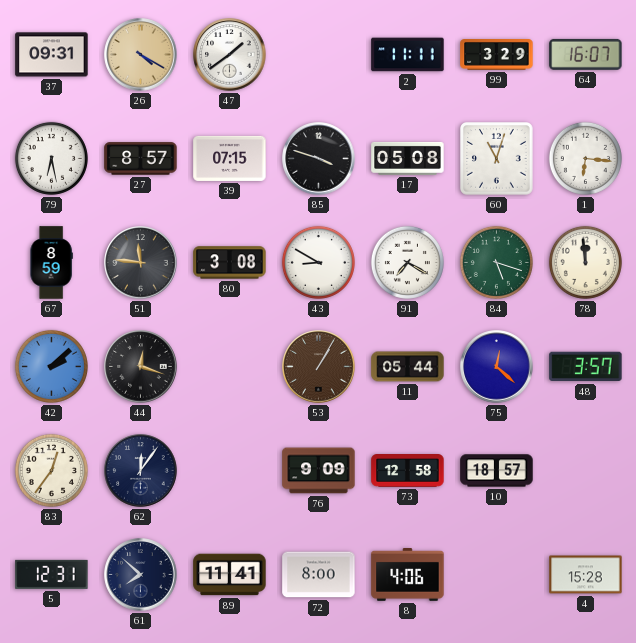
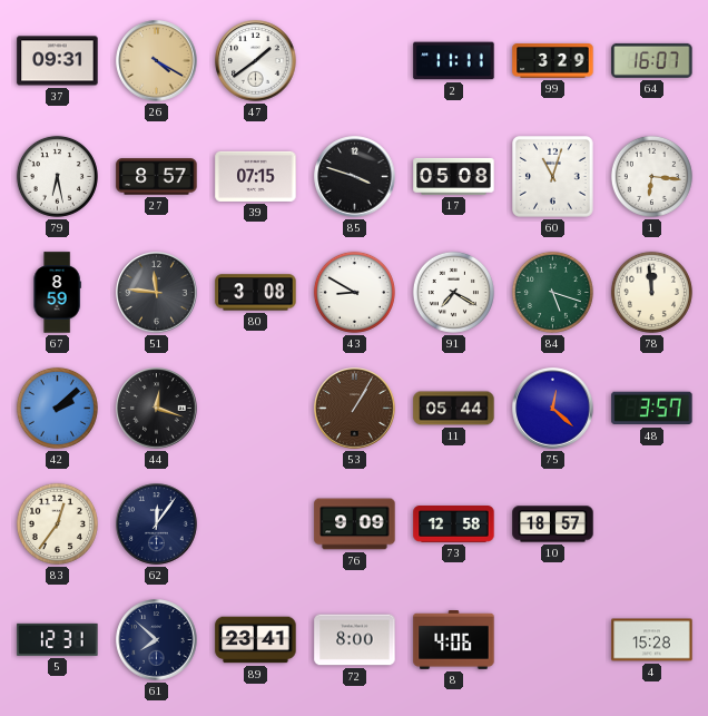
89: 11:41 -> 23:41 (256, 640)
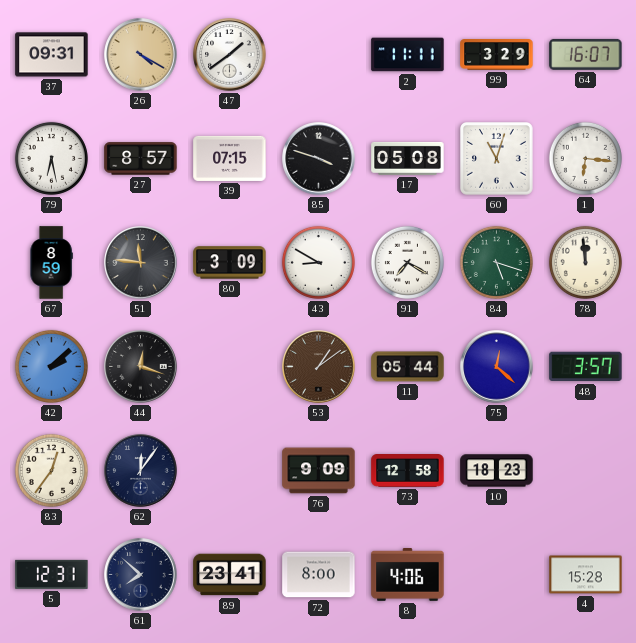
80: 3:08 -> 3:09 (230, 263)
53: 1:05 -> 1:09 (319, 367)
10: 18:57 -> 18:23 (497, 471)
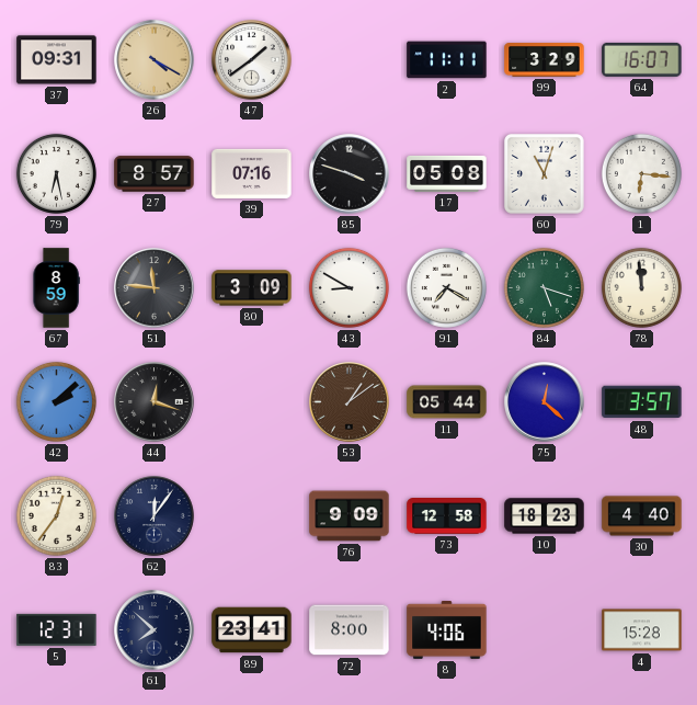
39: 07:15 -> 07:16 (252, 173)
30: none -> 4:40 (642, 516)
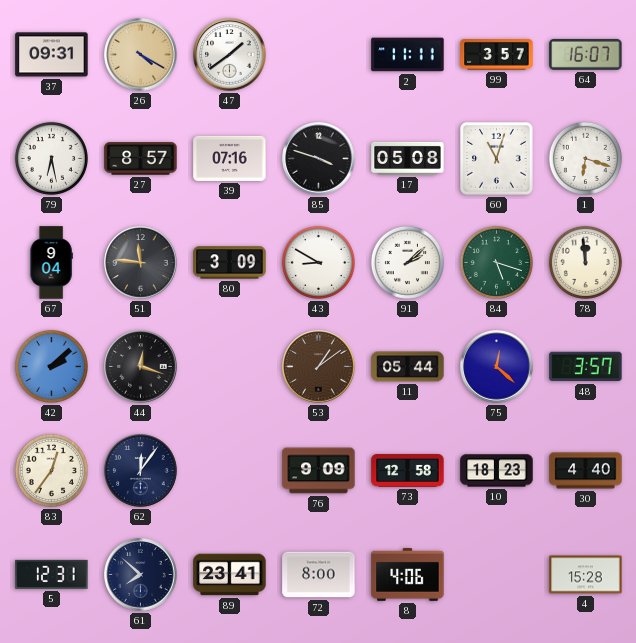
99: 3:29 -> 3:57 (497, 55)
1: 6:16 -> 6:18 (585, 158)
67: 8:59 -> 9:04 (51, 263)
91: 7:20 -> 2:08 (407, 262)
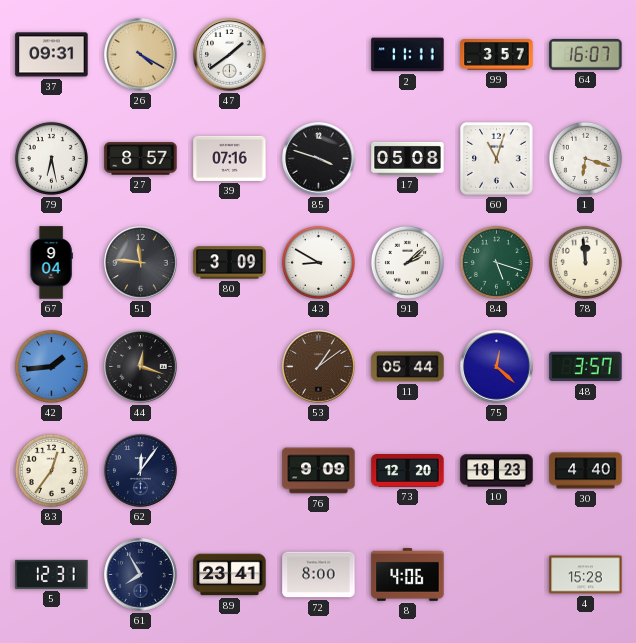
42: 2:08 -> 1:44 (51, 366)
73: 12:58 -> 12:20 (408, 471)
61: 7:52 -> 7:55 (141, 575)
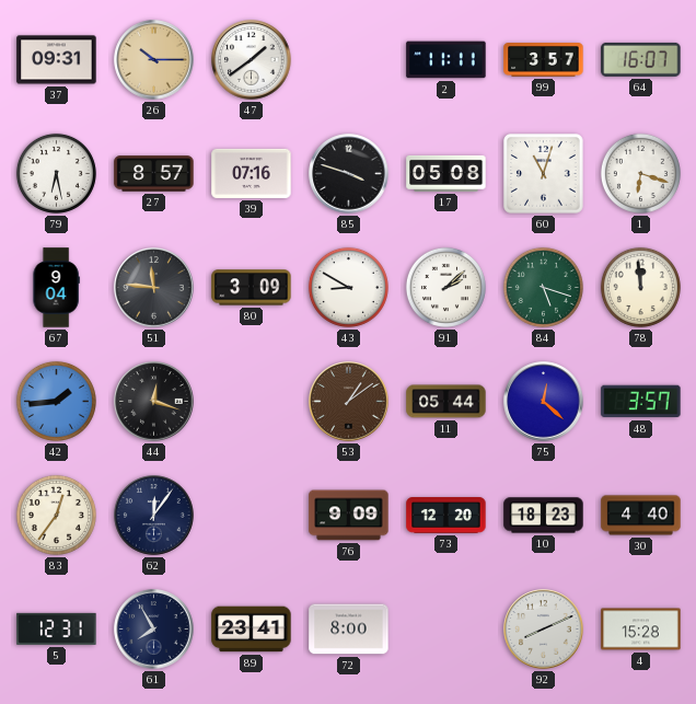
26: 4:20 -> 10:15 (154, 60)
8: 4:06 -> none (408, 575)
92: none -> 8:11 (544, 630)
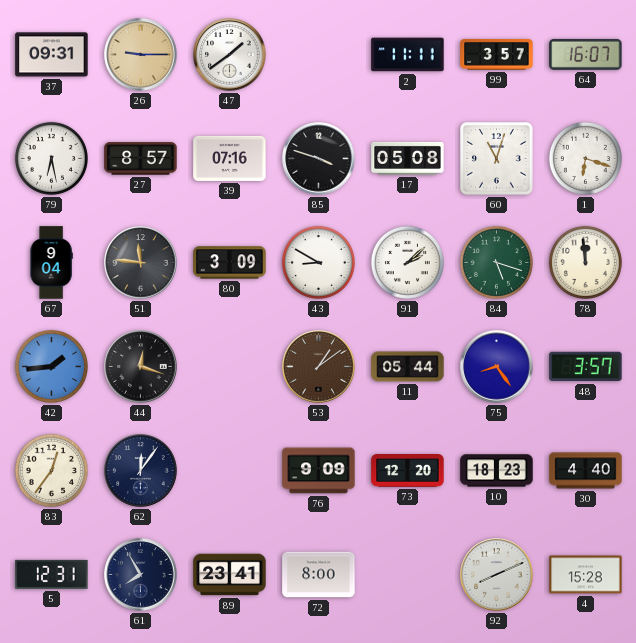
26: 10:15 -> 9:15 (141, 55)
75: 12:22 -> 8:24 (497, 367)
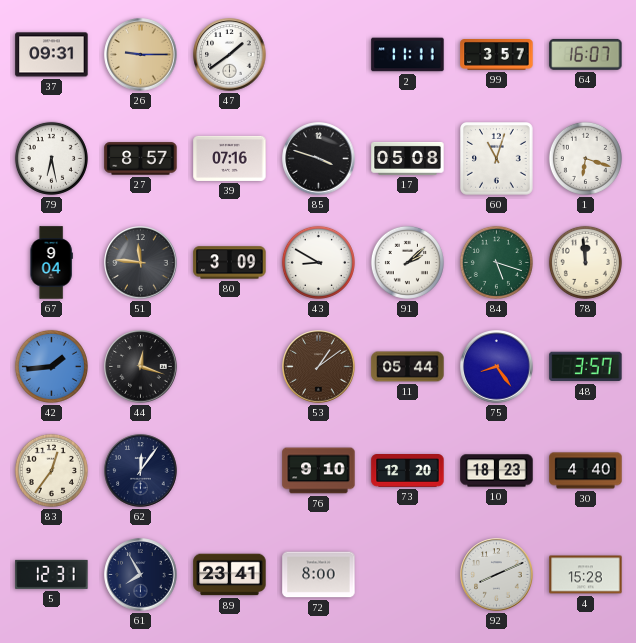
76: 9:09 -> 9:10 (319, 471)
